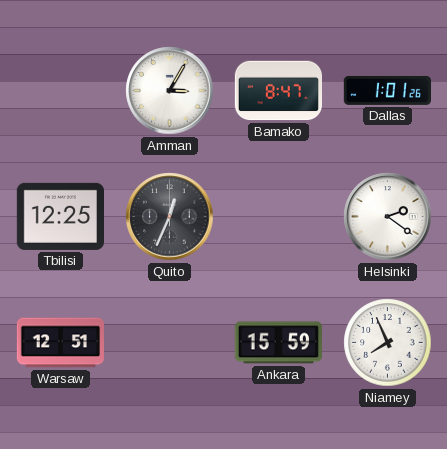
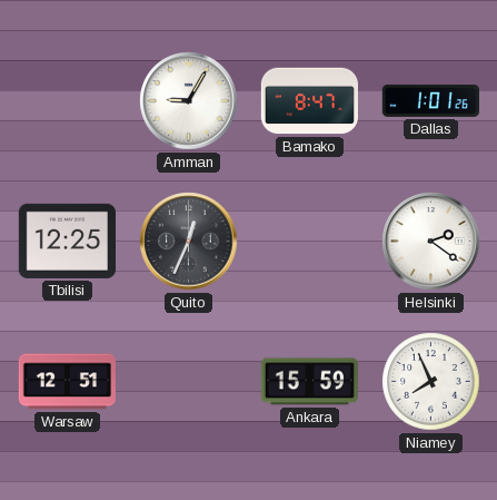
Amman: 3:05 -> 9:05 (189, 101)
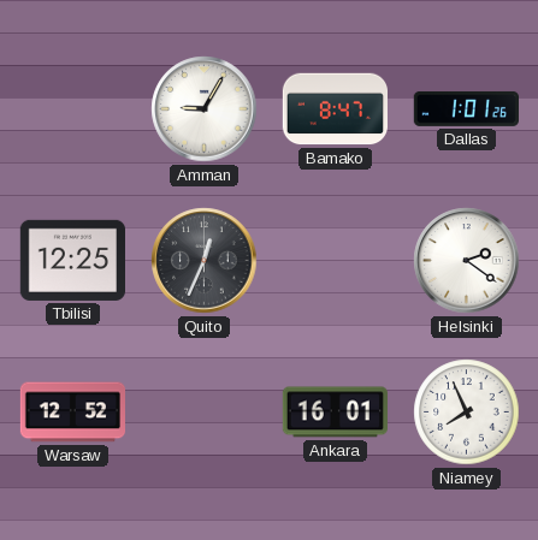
Warsaw: 12:51 -> 12:52 (72, 413)
Ankara: 15:59 -> 16:01 (335, 413)
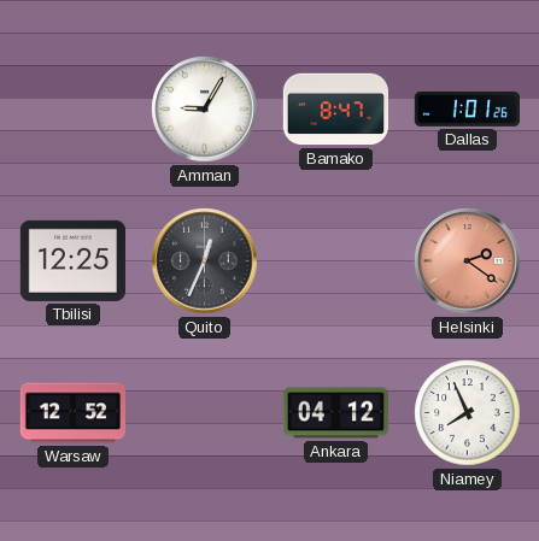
Helsinki dial: white -> salmon (468, 261)
Ankara: 16:01 -> 04:12 (335, 413)
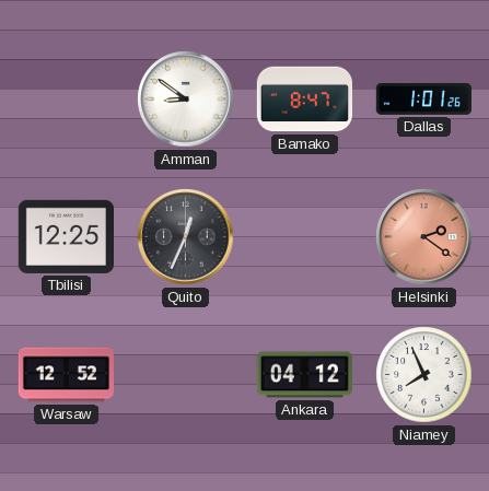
Amman: 9:05 -> 8:51 (186, 100)
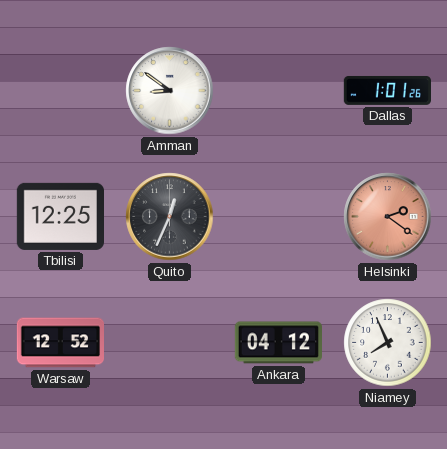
Bamako: 8:47 -> none (304, 100)
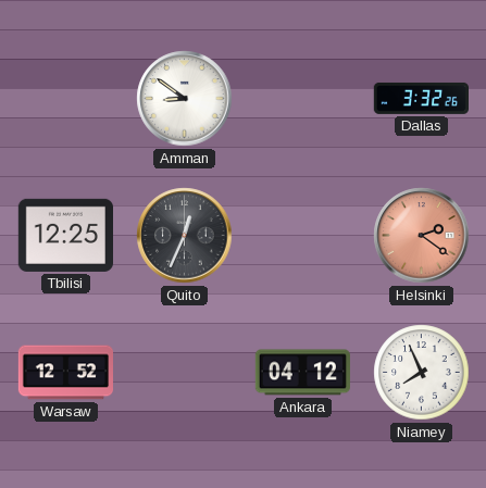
Dallas: 1:01 -> 3:32 (421, 98)
